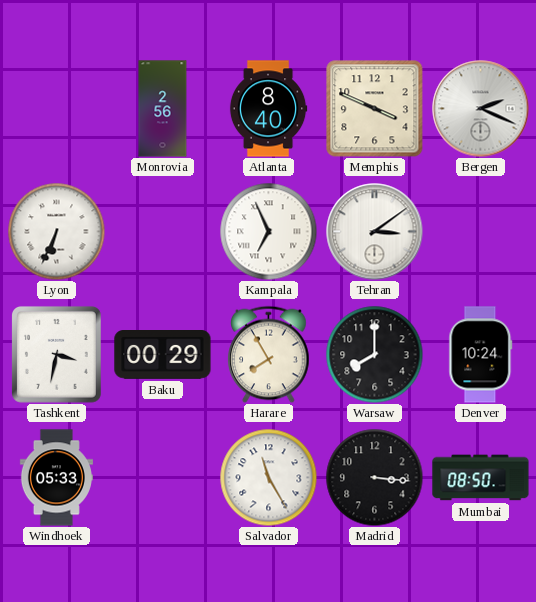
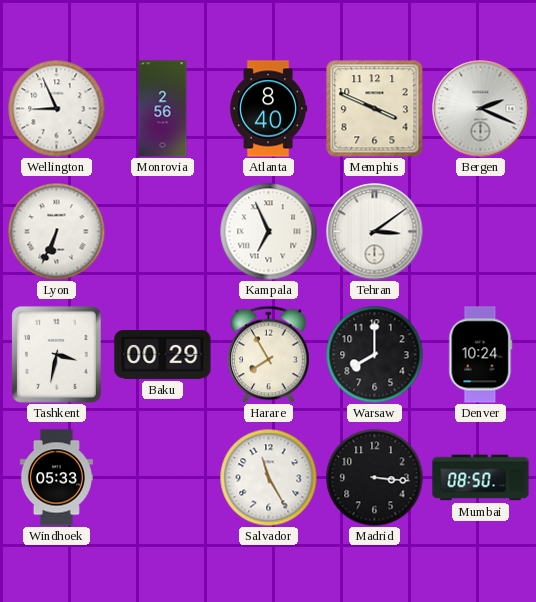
Wellington: none -> 8:56 (56, 108)
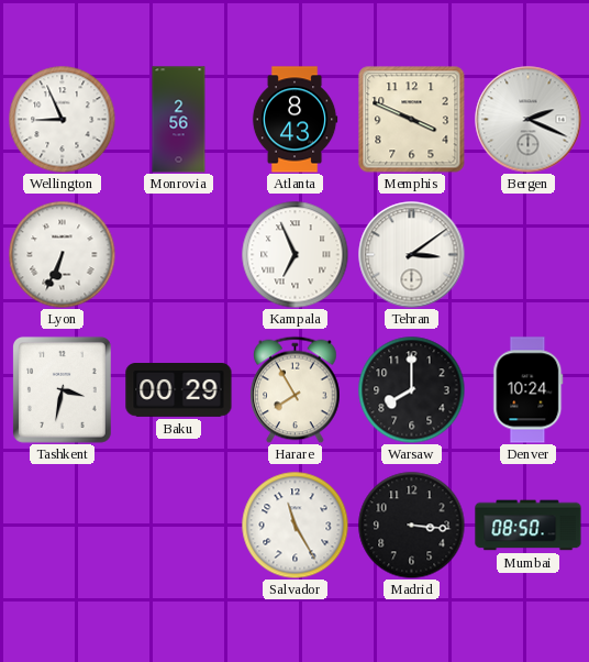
Atlanta: 8:40 -> 8:43 (294, 120)
Windhoek: 05:33 -> none (56, 478)
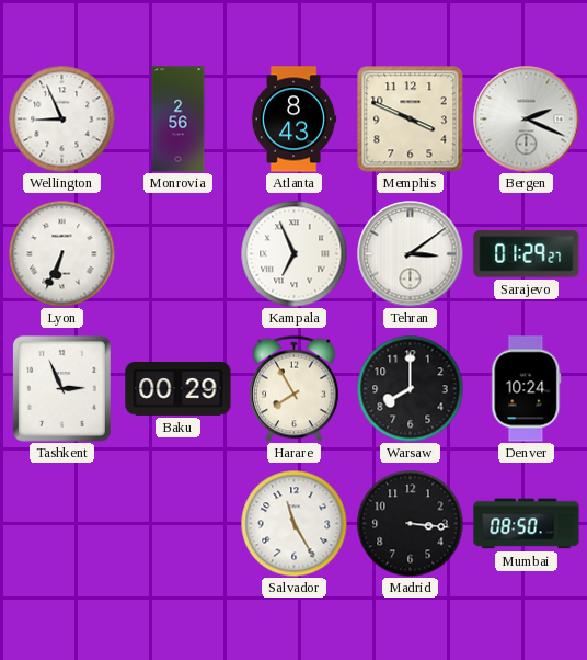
Sarajevo: none -> 01:29 (527, 254)
Tashkent: 3:32 -> 2:56 (61, 388)
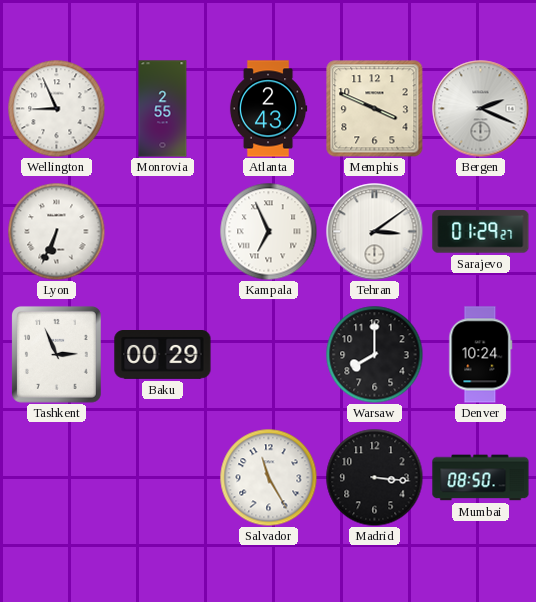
Monrovia: 2:56 -> 2:55 (163, 109)
Atlanta: 8:43 -> 2:43 (268, 109)
Harare: 7:55 -> none (295, 388)
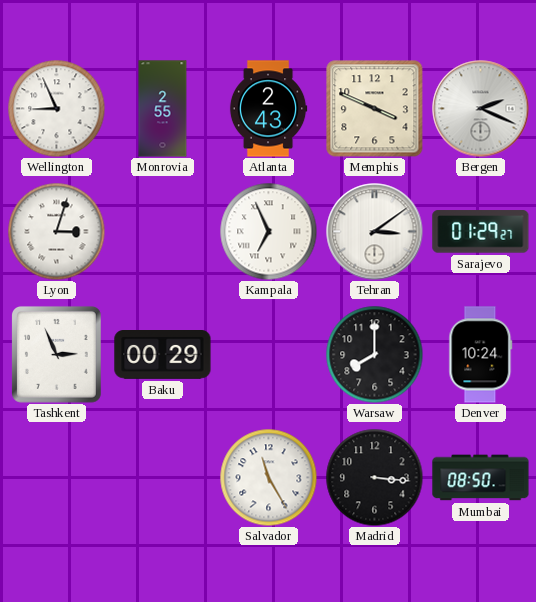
Lyon: 6:34 -> 3:03 (56, 231)
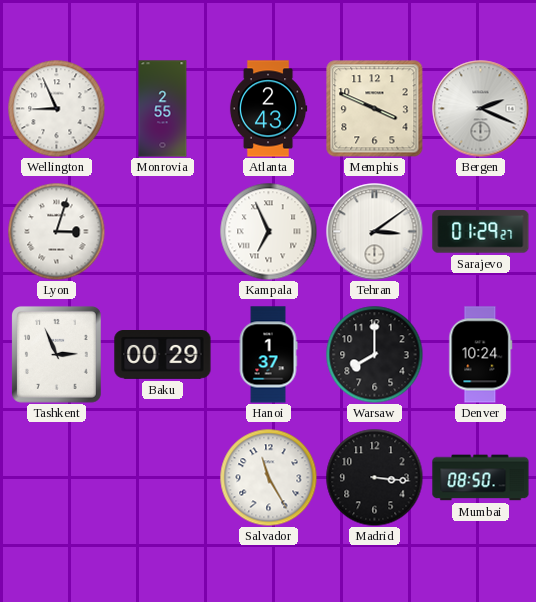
Hanoi: none -> 1:37 (268, 355)
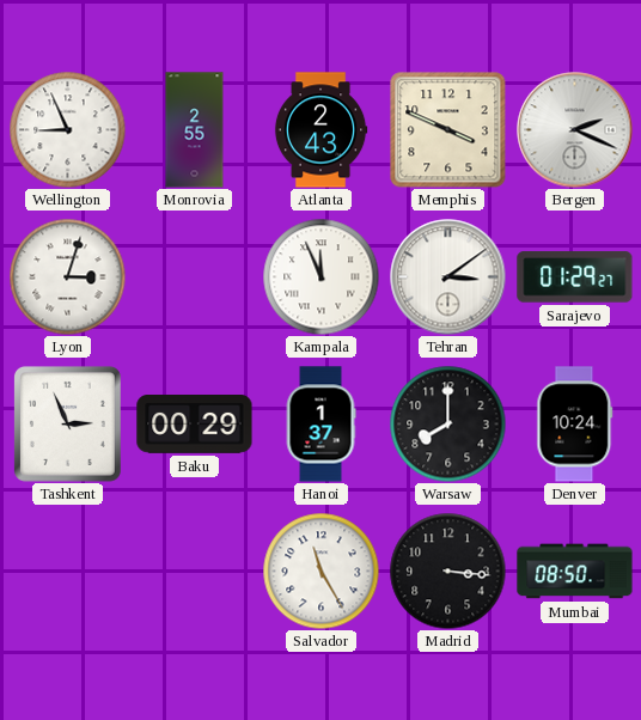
Kampala: 6:56 -> 11:56 (320, 276)
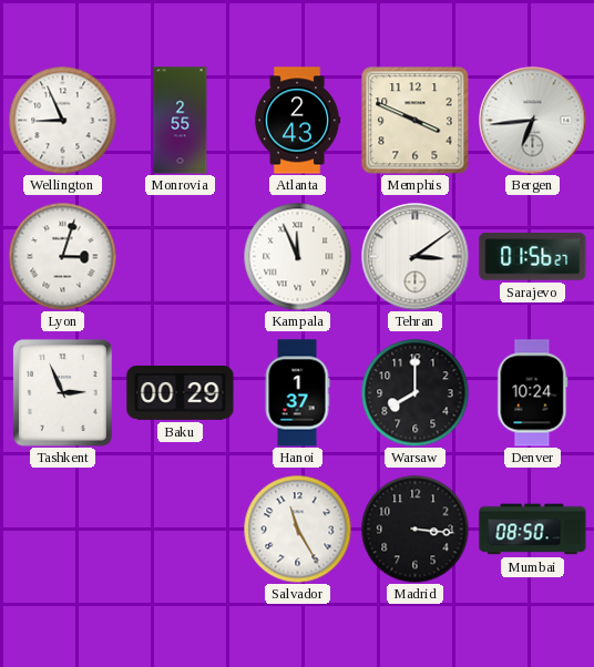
Bergen: 2:19 -> 6:44 (533, 121)
Sarajevo: 01:29 -> 01:56 (533, 257)
